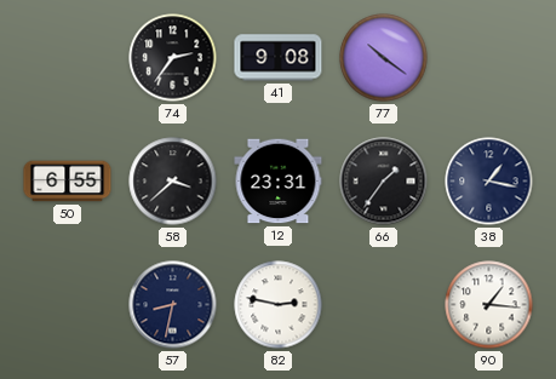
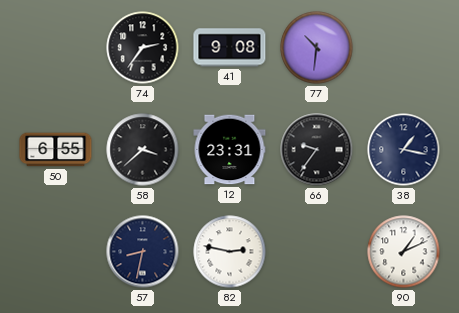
77: 10:21 -> 10:31 (317, 48)
66: 1:36 -> 9:36 (317, 150)
90: 1:16 -> 1:11 (404, 252)
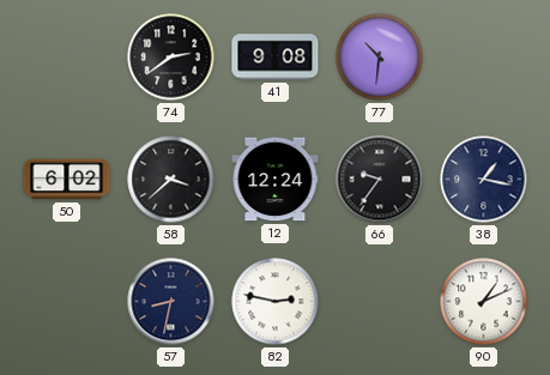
74: 2:36 -> 2:39 (171, 58)
50: 6:55 -> 6:02 (67, 180)
12: 23:31 -> 12:24 (276, 180)
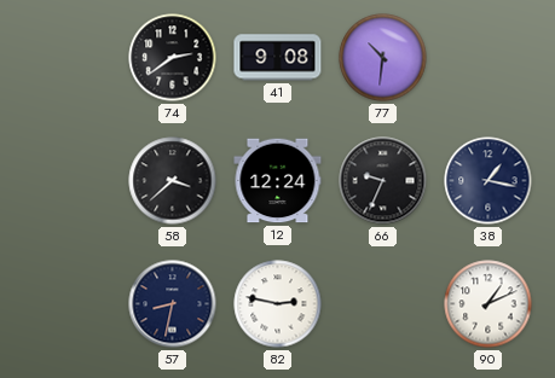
50: 6:02 -> none (67, 180)
66: 9:36 -> 9:34 (383, 181)
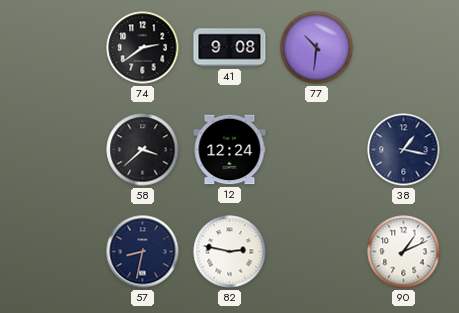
66: 9:34 -> none (383, 181)
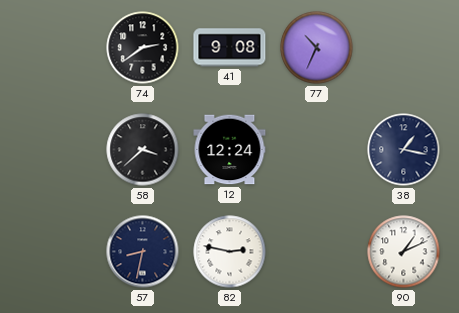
77: 10:31 -> 10:34 (317, 48)
